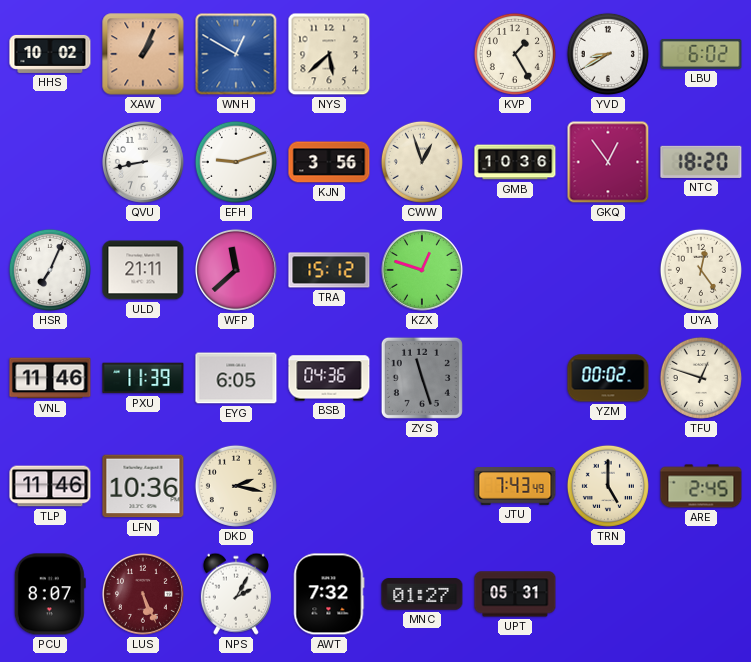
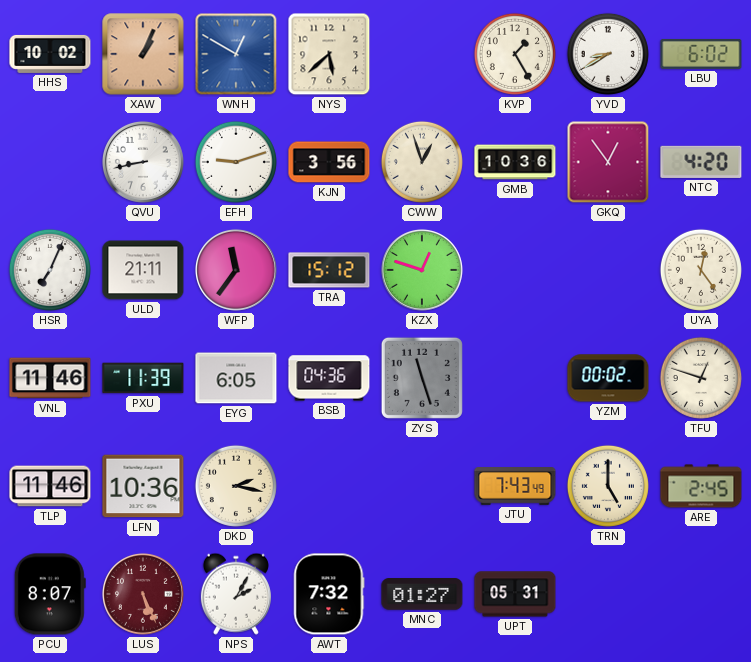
NTC: 18:20 -> 4:20 (701, 162)
WFP: 11:38 -> 11:36 (236, 270)
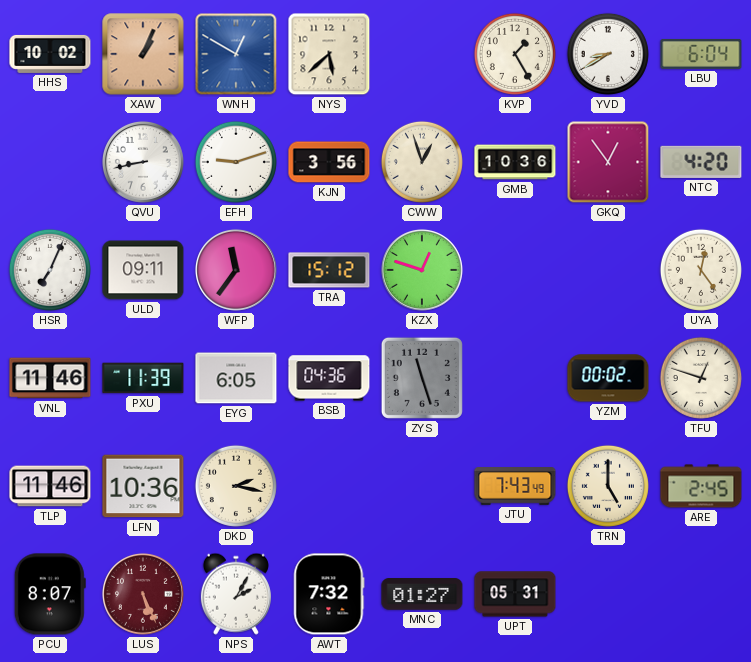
LBU: 6:02 -> 6:04 (701, 54)
ULD: 21:11 -> 09:11 (143, 270)
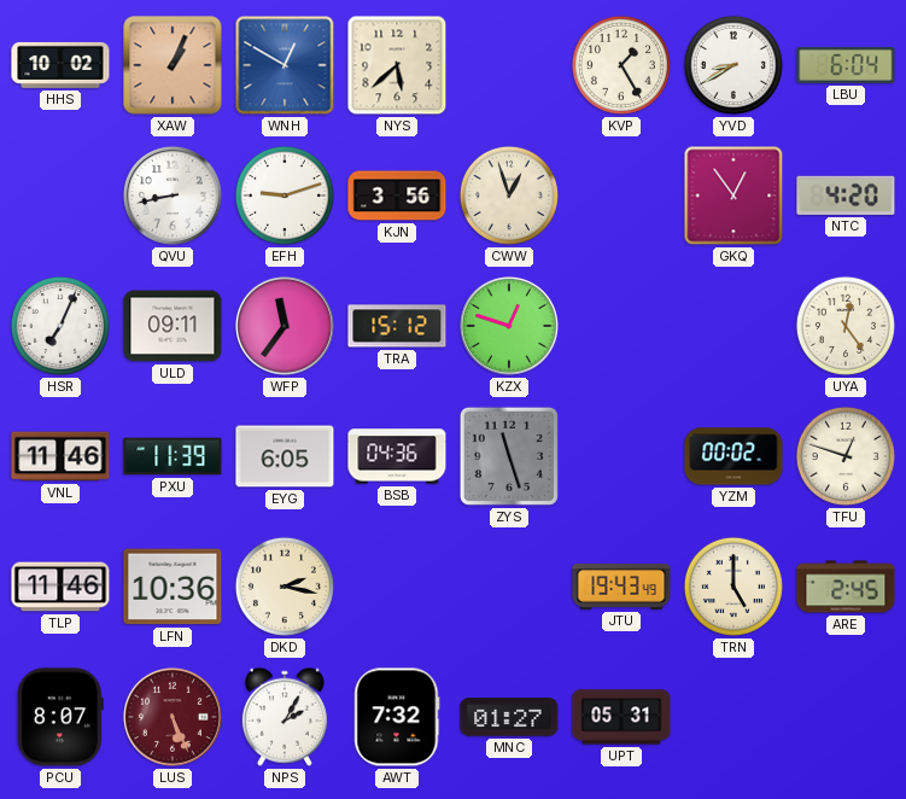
GMB: 10:36 -> none (515, 162)
JTU: 7:43 -> 19:43 (621, 587)
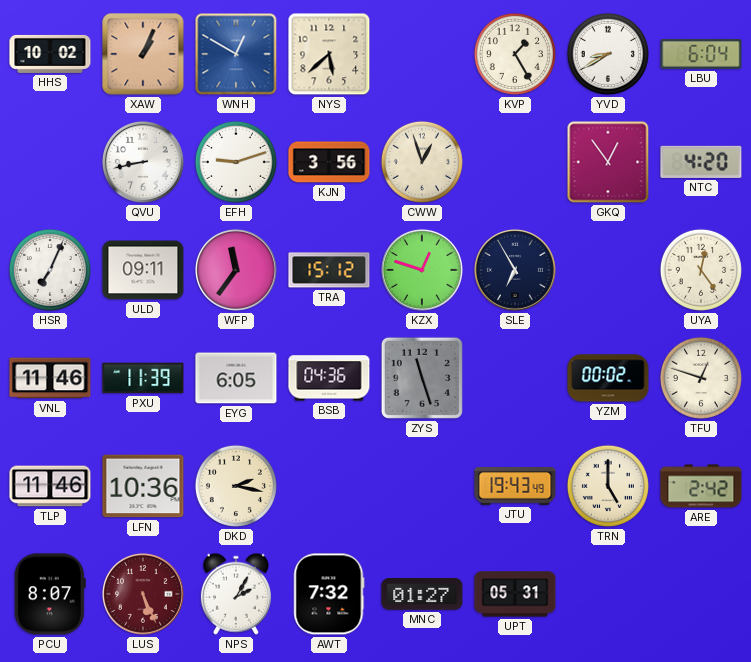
SLE: none -> 6:55 (515, 270)
ARE: 2:45 -> 2:42 (701, 486)
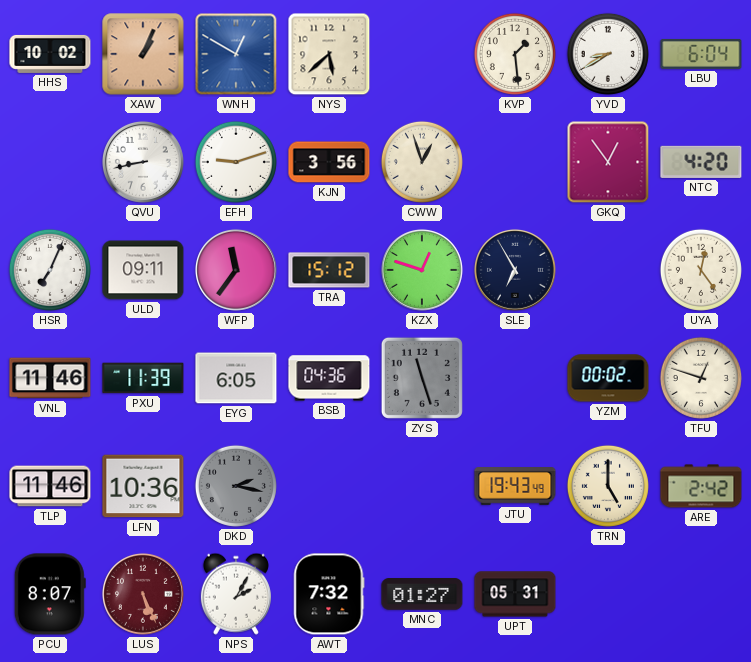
KVP: 1:25 -> 1:29 (515, 54)
DKD dial: cream -> grey (236, 486)
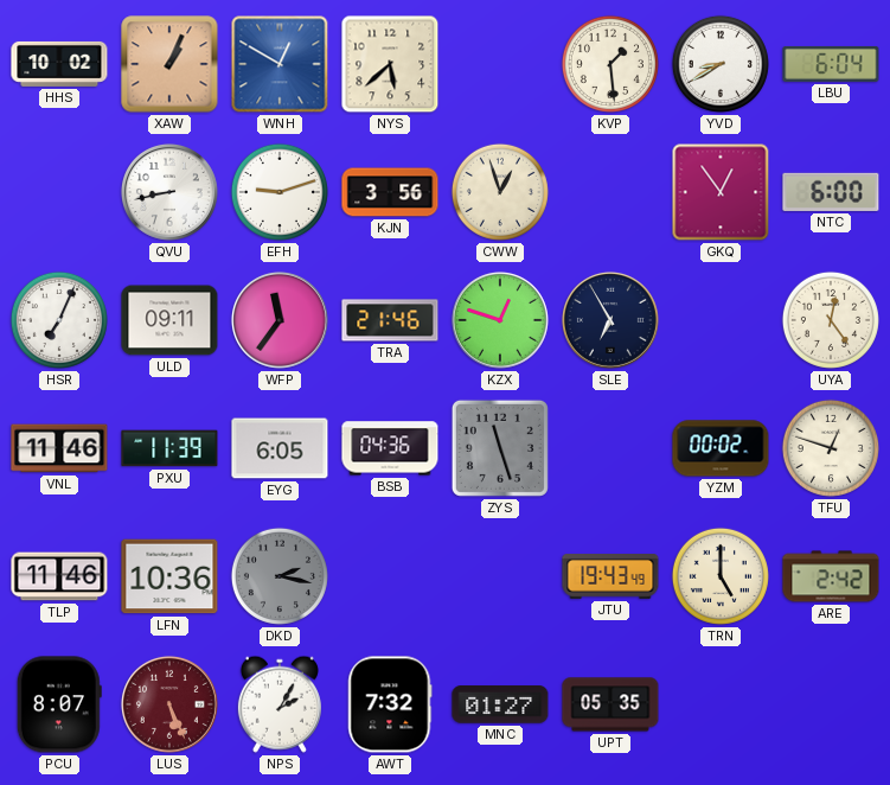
NTC: 4:20 -> 6:00 (831, 192)
TRA: 15:12 -> 21:46 (390, 320)
UPT: 05:31 -> 05:35 (610, 704)
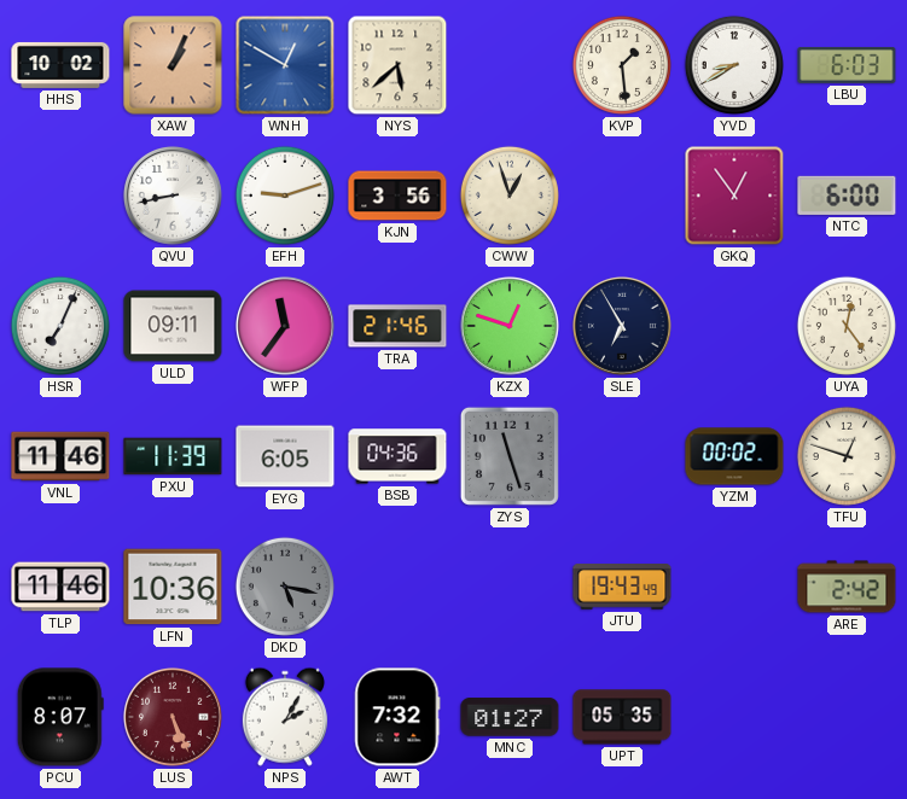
LBU: 6:04 -> 6:03 (847, 65)
DKD: 2:17 -> 5:17 (285, 587)
TRN: 5:00 -> none (721, 576)
